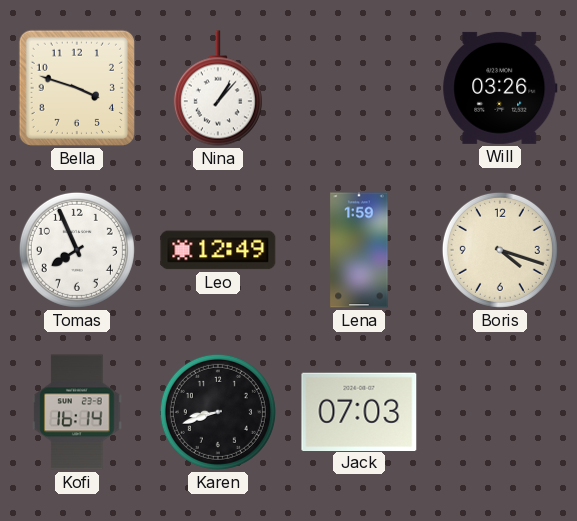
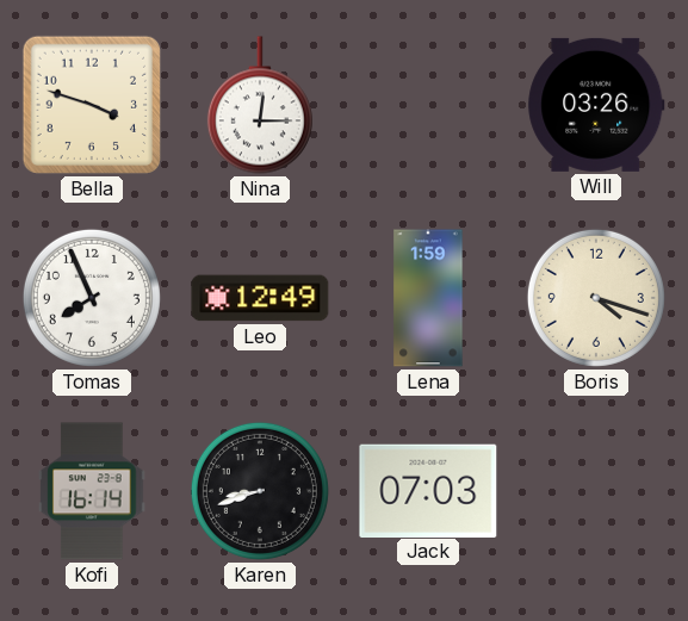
Nina: 1:07 -> 12:15 (260, 105)
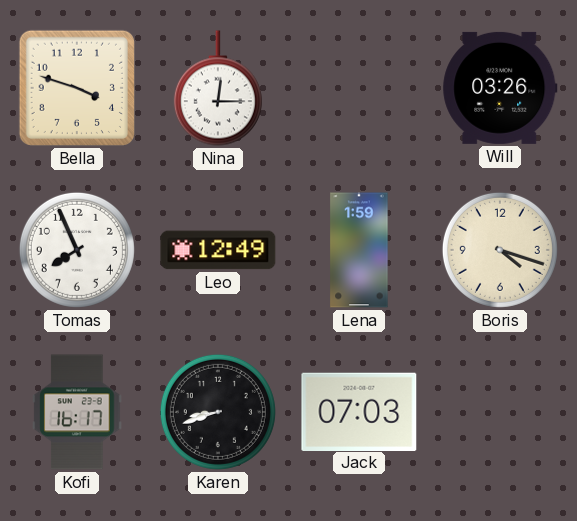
Kofi: 16:14 -> 16:17 (77, 412)
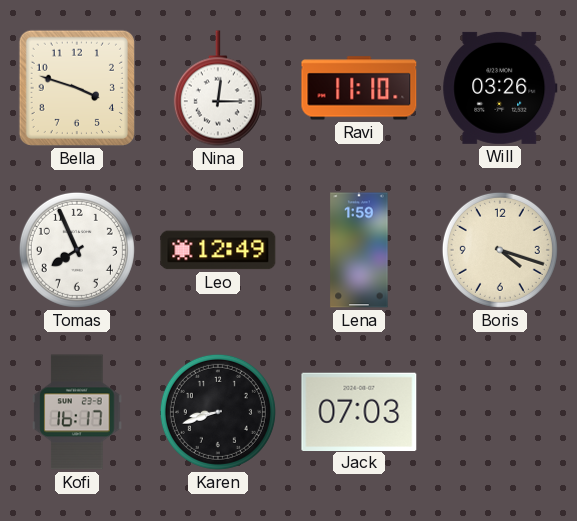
Ravi: none -> 11:10 (359, 88)
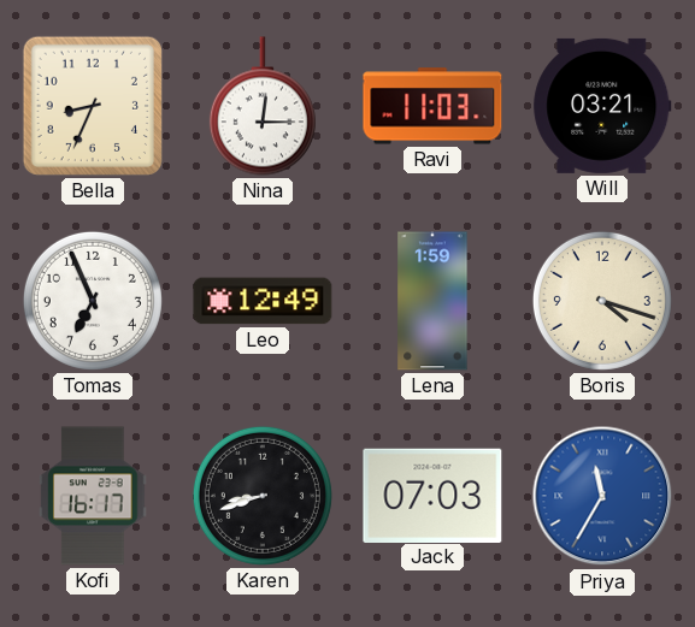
Bella: 3:48 -> 8:34 (93, 106)
Ravi: 11:10 -> 11:03 (432, 106)
Will: 03:26 -> 03:21 (602, 106)
Tomas: 7:56 -> 6:56 (93, 301)
Priya: none -> 11:35 (602, 496)
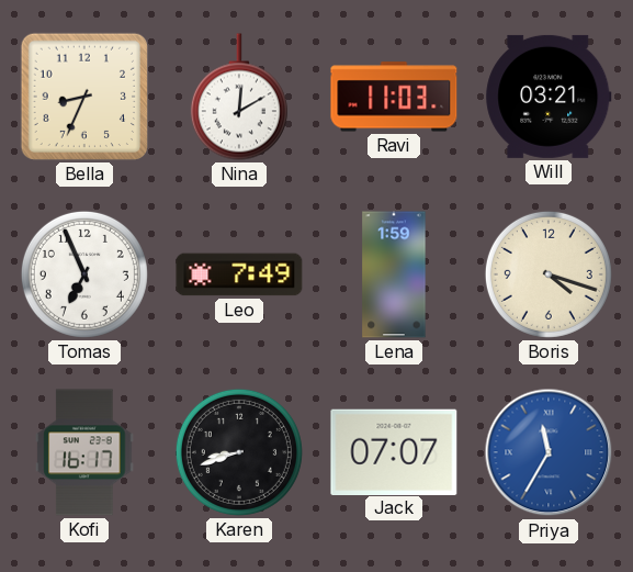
Nina: 12:15 -> 12:10 (239, 97)
Leo: 12:49 -> 7:49 (239, 274)
Jack: 07:03 -> 07:07 (394, 451)
